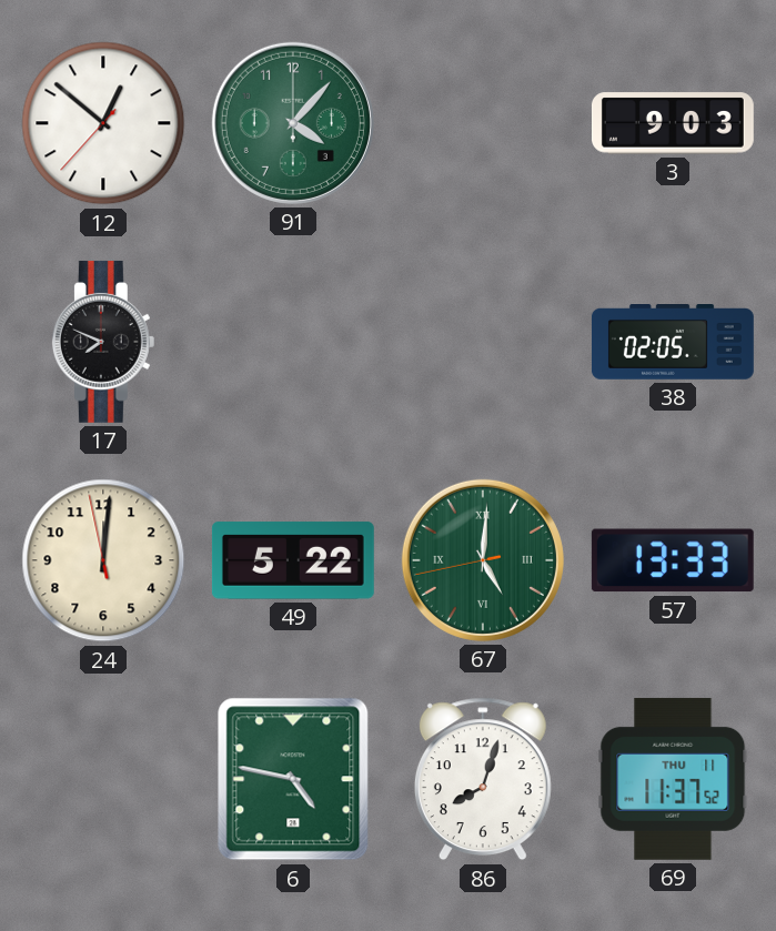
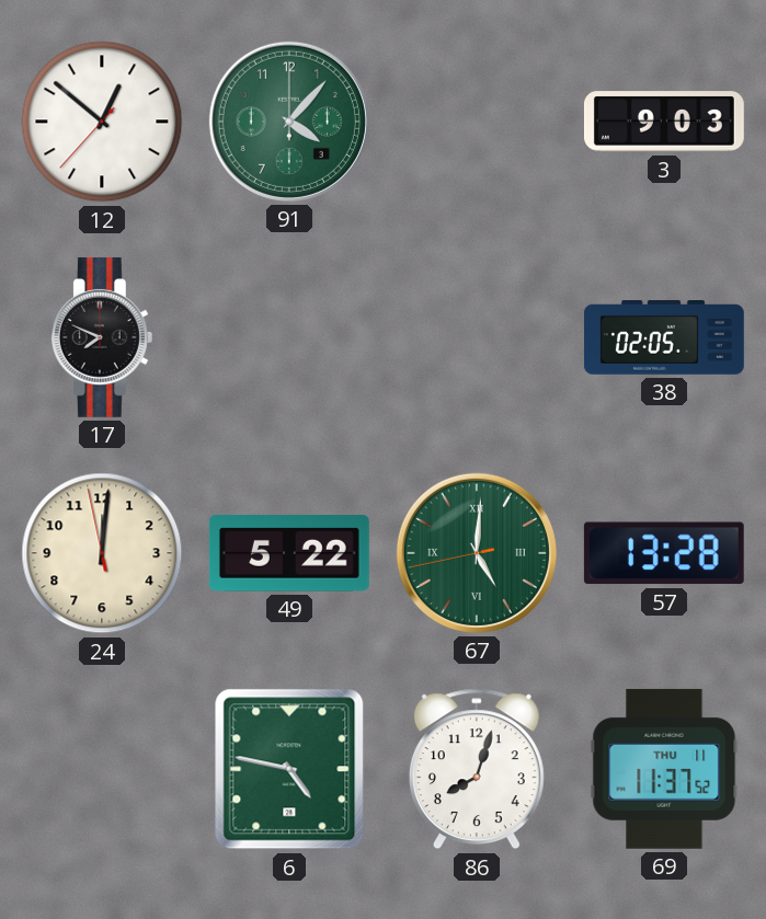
57: 13:33 -> 13:28 (664, 553)
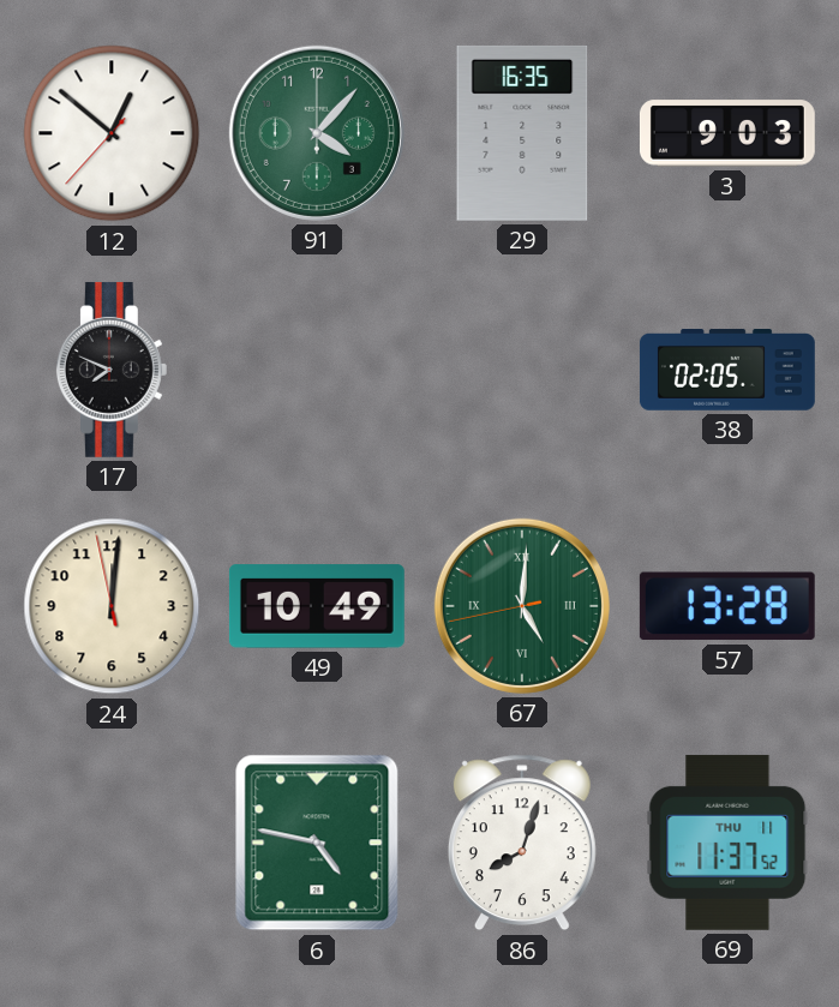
29: none -> 16:35 (522, 133)
49: 5:22 -> 10:49 (317, 606)
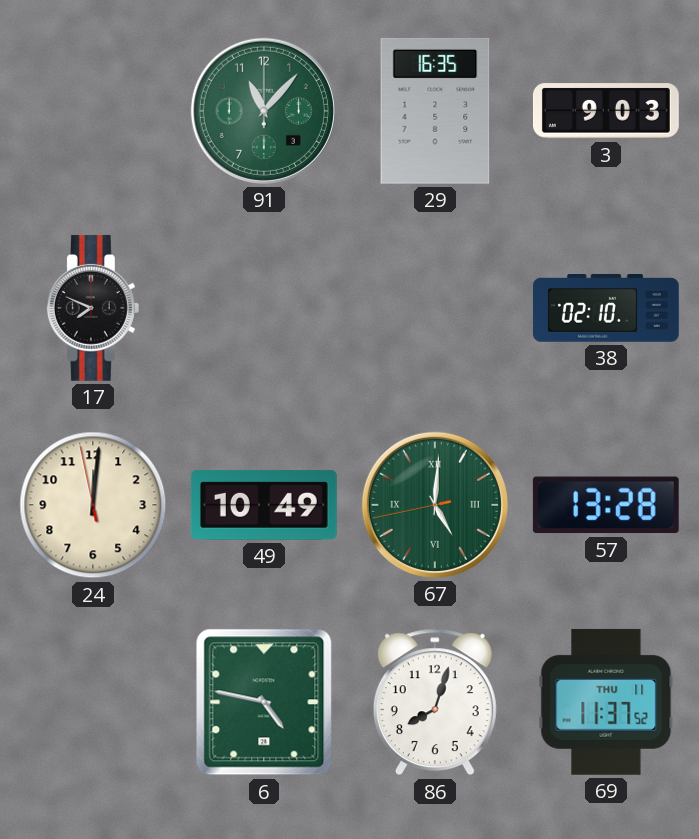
12: 12:51 -> none (112, 133)
91: 4:07 -> 11:07 (264, 111)
38: 02:05 -> 02:10 (606, 309)
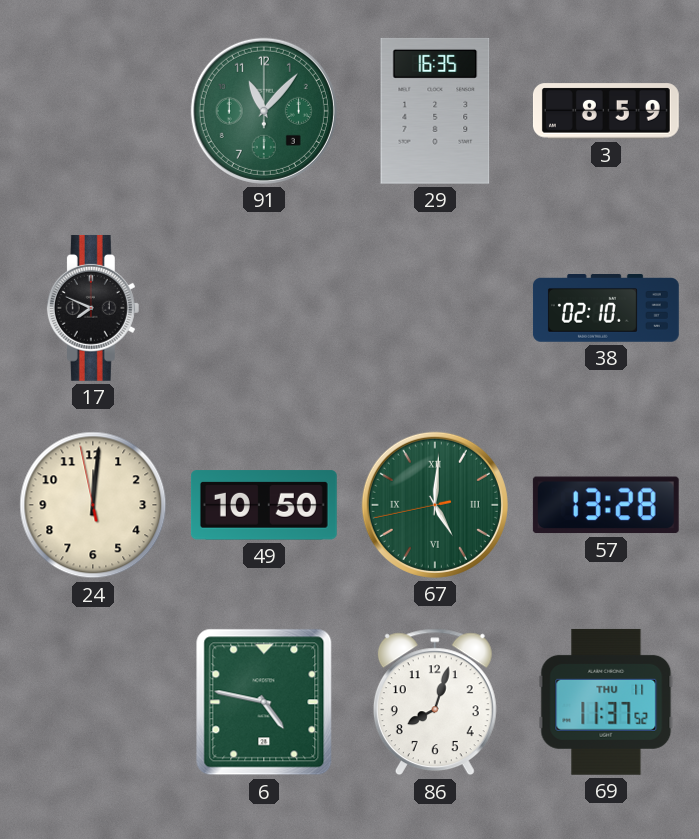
3: 9:03 -> 8:59 (606, 111)
49: 10:49 -> 10:50 (264, 505)
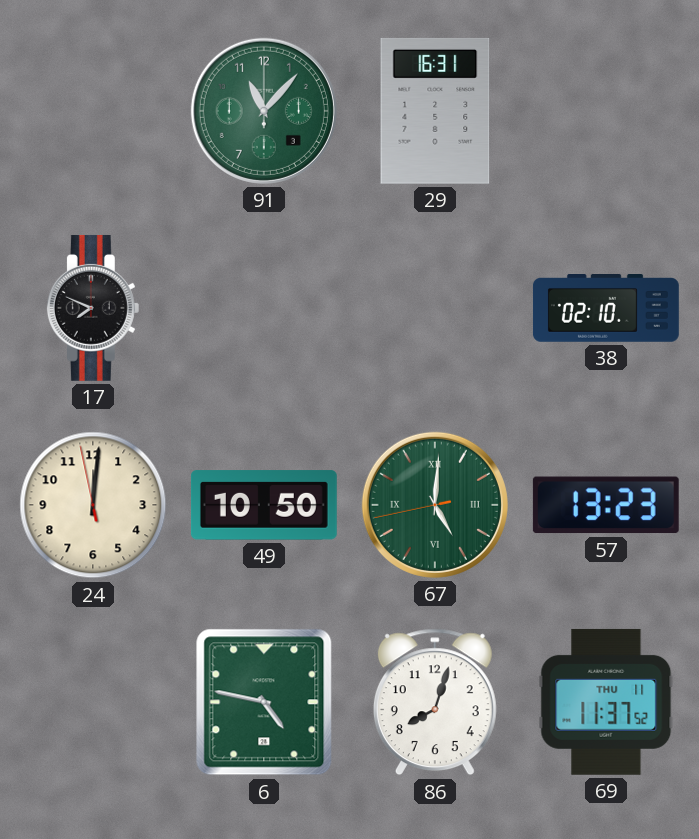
29: 16:35 -> 16:31 (435, 111)
3: 8:59 -> none (606, 111)
57: 13:28 -> 13:23 (606, 505)
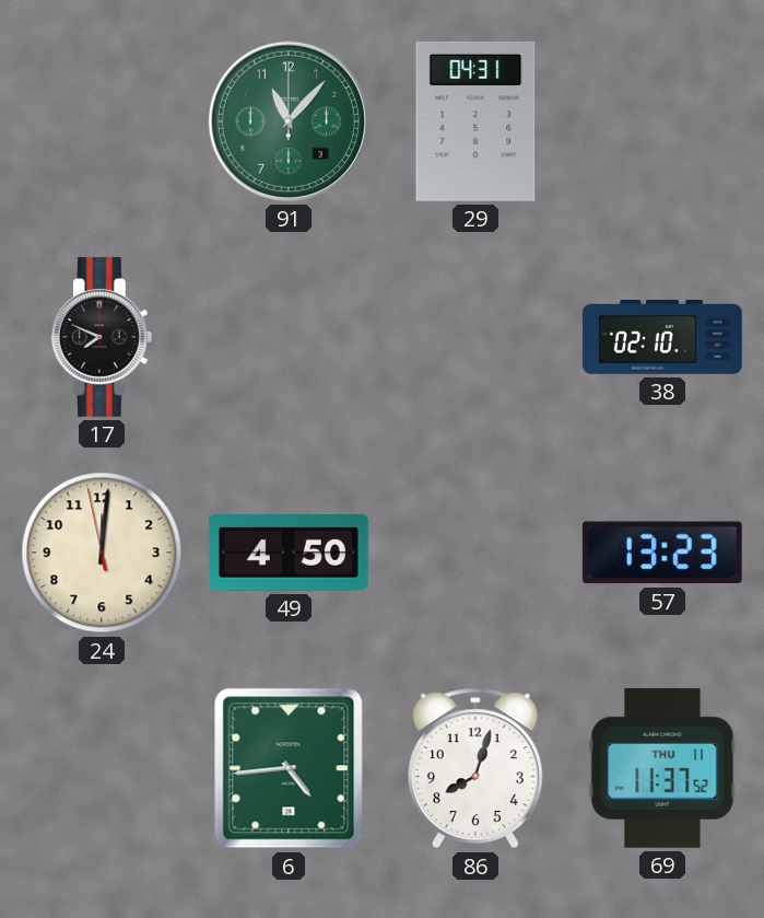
29: 16:31 -> 04:31 (475, 121)
49: 10:50 -> 4:50 (289, 553)
67: 5:00 -> none (435, 505)
6: 4:47 -> 4:44 (289, 768)
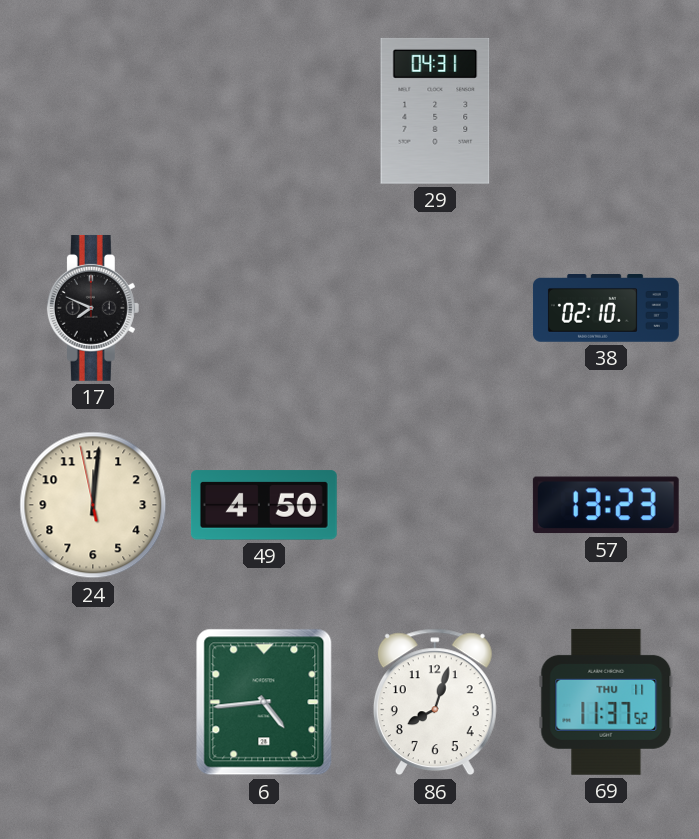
91: 11:07 -> none (289, 121)
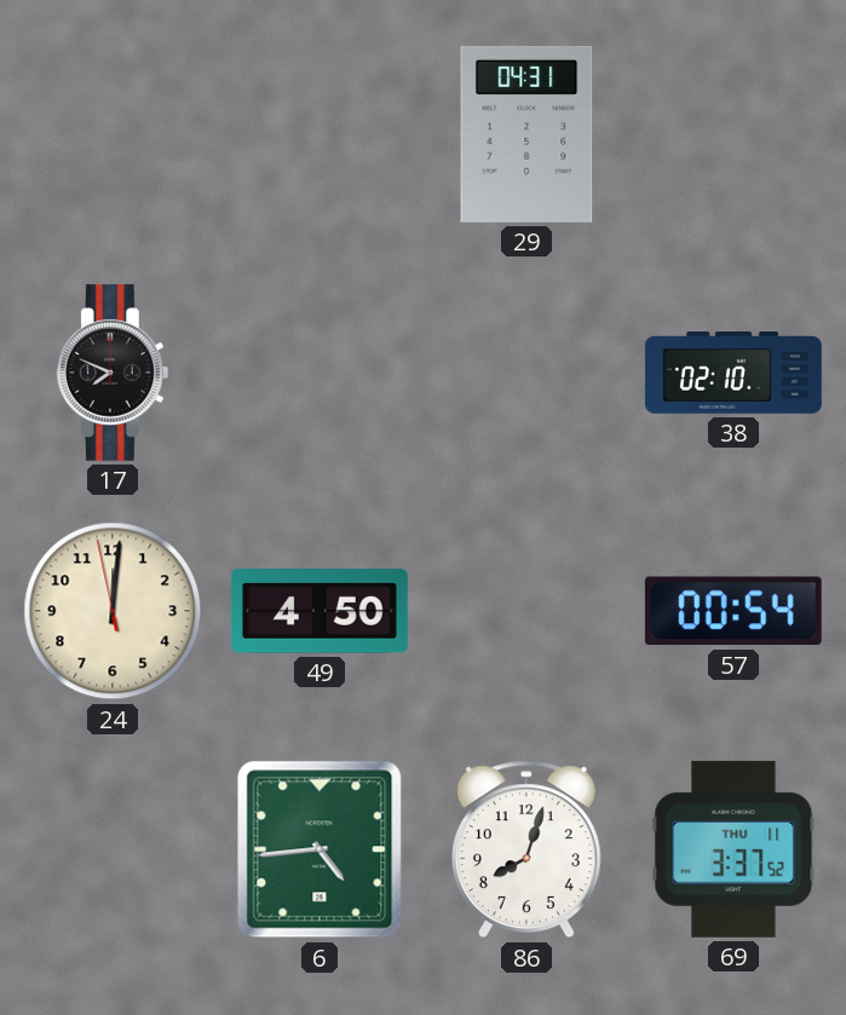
57: 13:23 -> 00:54 (733, 611)
69: 11:37 -> 3:37 (733, 849)
